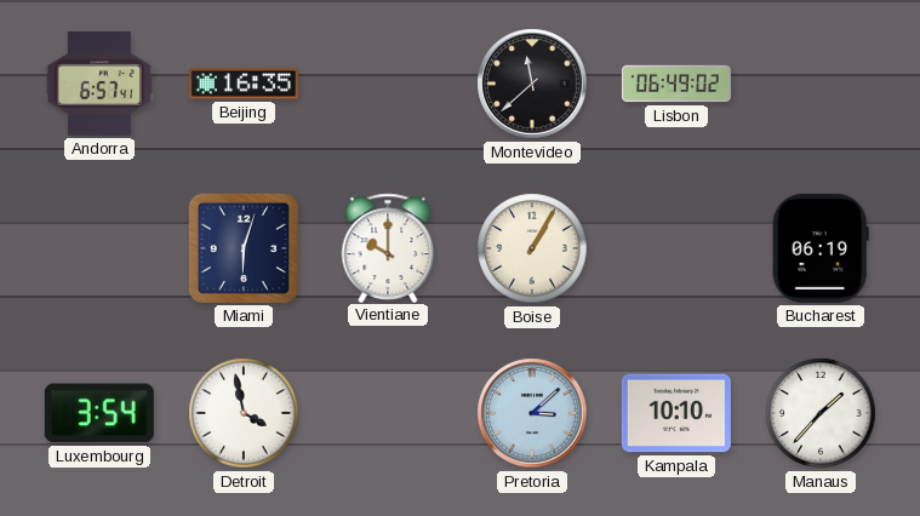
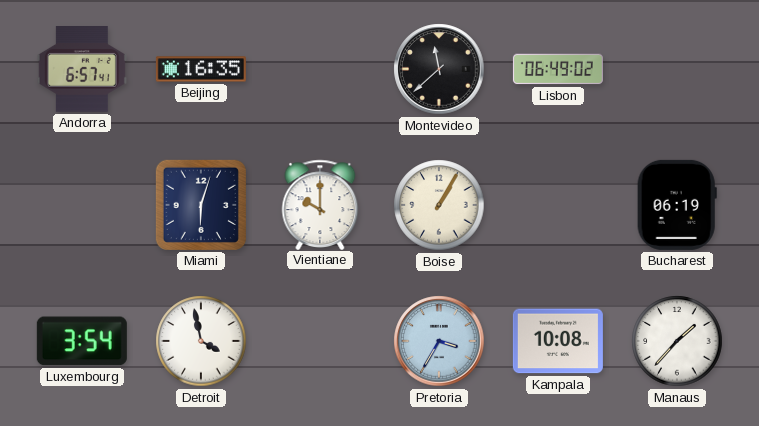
Pretoria: 3:08 -> 3:35 (439, 341)
Kampala: 10:10 -> 10:08 (558, 341)
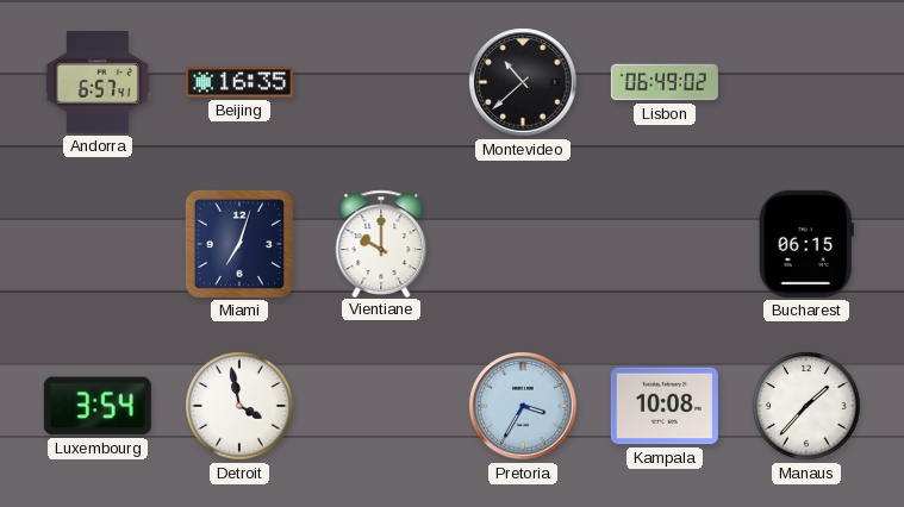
Montevideo: 11:38 -> 10:38 (523, 82)
Miami: 6:03 -> 7:03 (239, 244)
Boise: 1:05 -> none (439, 205)
Bucharest: 06:19 -> 06:15 (806, 244)
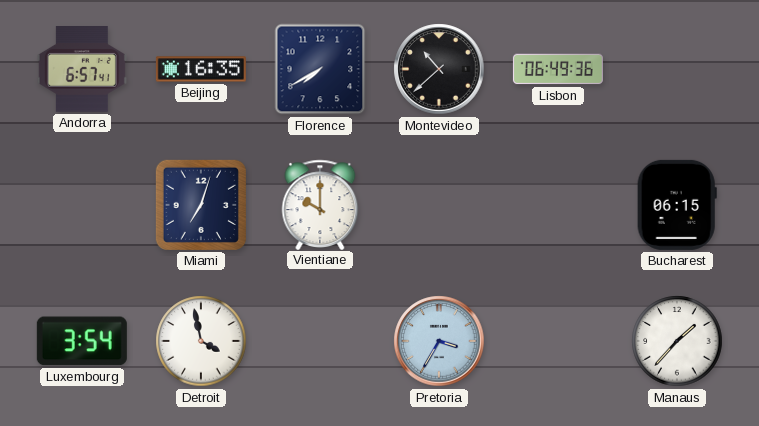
Florence: none -> 7:40 (320, 69)
Lisbon: 06:49:02 -> 06:49:36 (558, 69)
Kampala: 10:08 -> none (665, 406)
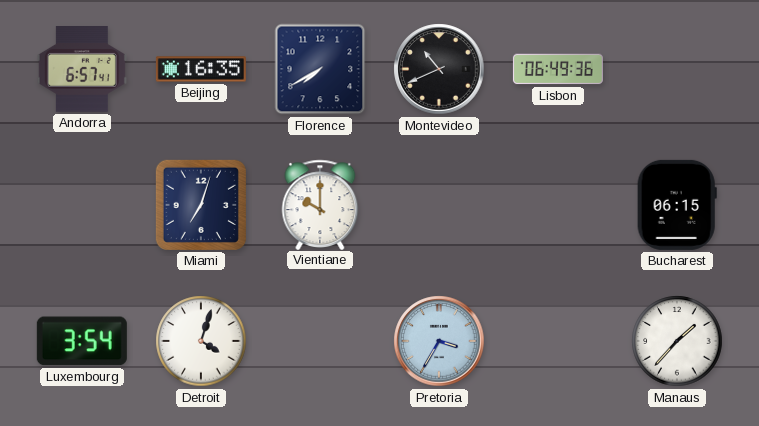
Montevideo: 10:38 -> 10:41 (439, 69)
Detroit: 3:58 -> 4:03 (201, 341)
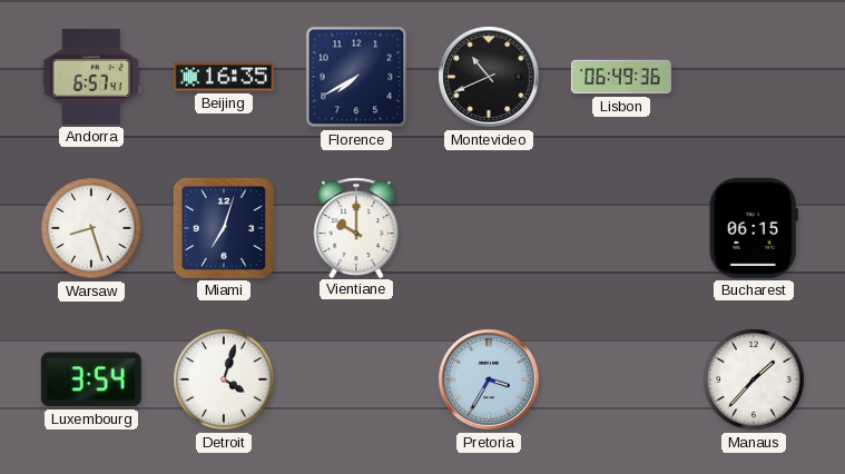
Warsaw: none -> 8:27 (91, 228)
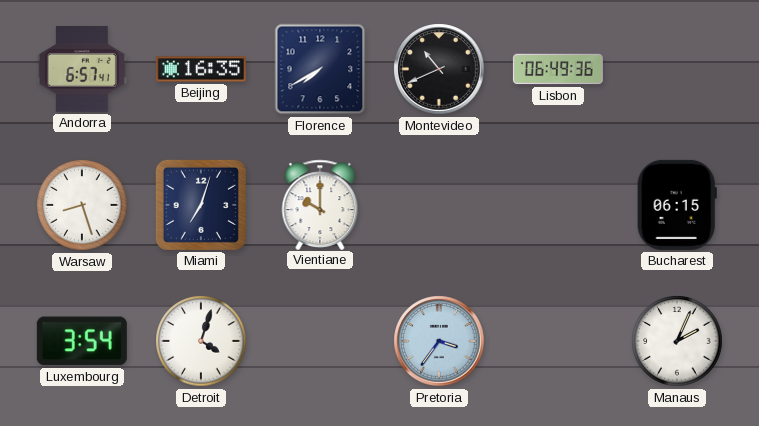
Pretoria: 3:35 -> 3:36 (439, 341)
Manaus: 1:37 -> 2:04 (677, 341)
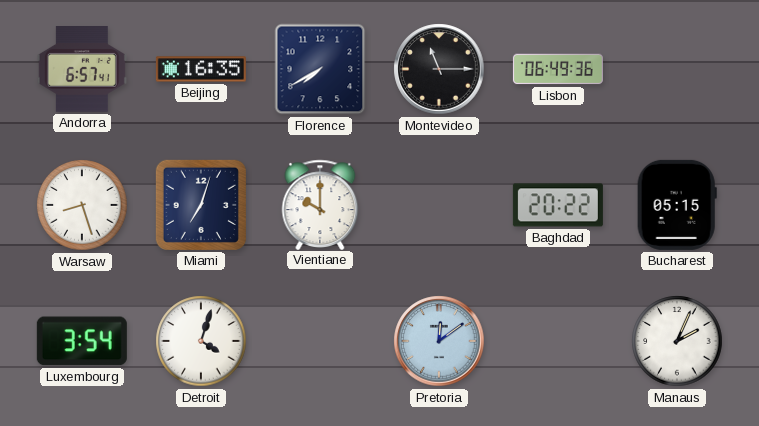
Montevideo: 10:41 -> 11:15 (439, 69)
Baghdad: none -> 20:22 (558, 205)
Bucharest: 06:15 -> 05:15 (677, 205)
Pretoria: 3:36 -> 12:09 (439, 341)
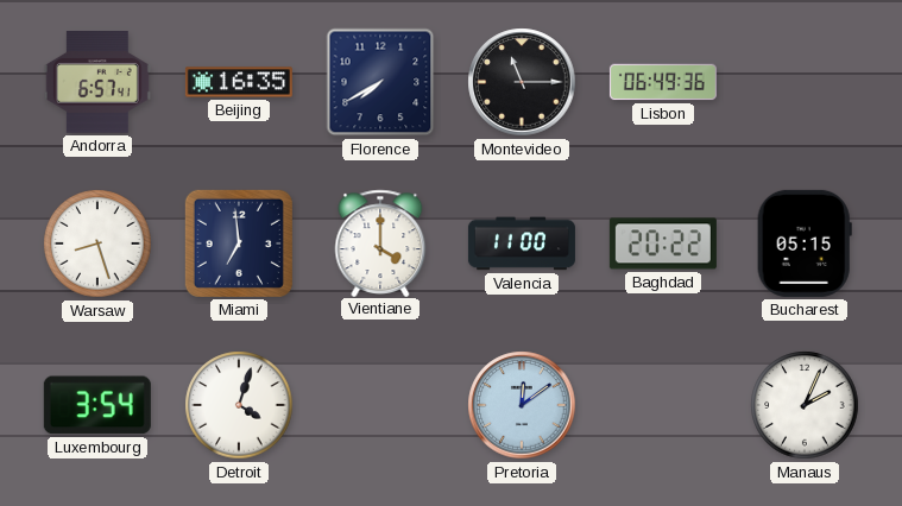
Miami: 7:03 -> 6:59 (239, 243)
Vientiane: 10:00 -> 4:00 (380, 242)
Valencia: none -> 11:00 (522, 243)
